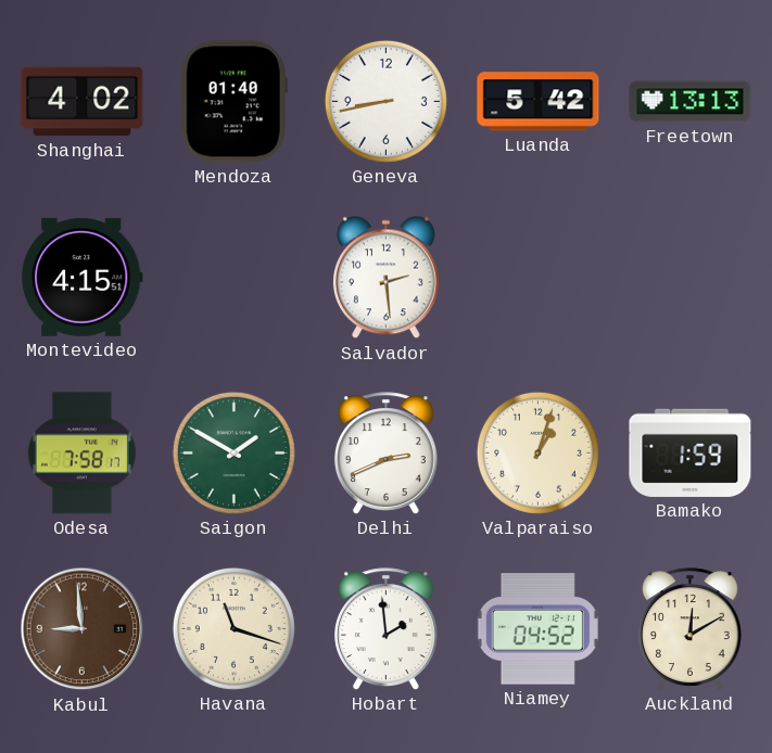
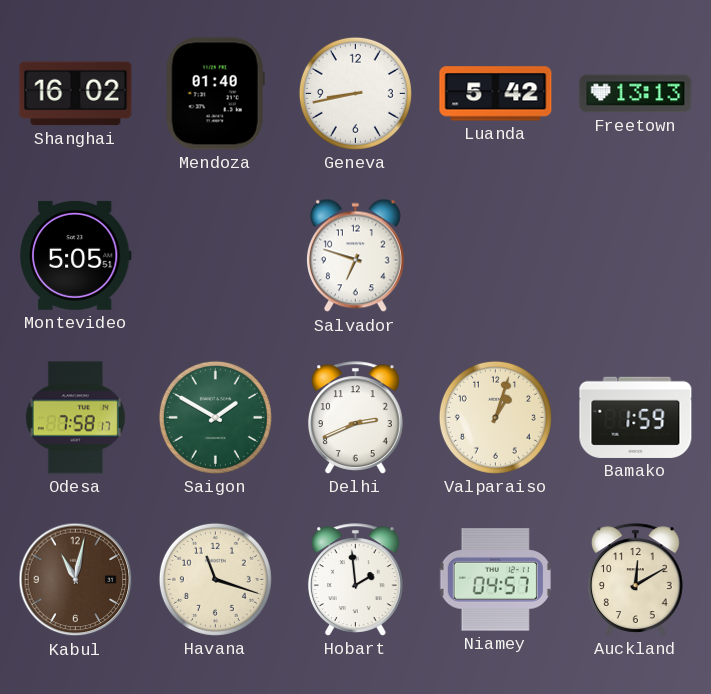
Shanghai: 4:02 -> 16:02 (76, 94)
Montevideo: 4:15 -> 5:05 (75, 255)
Salvador: 2:29 -> 6:48 (355, 256)
Kabul: 8:59 -> 11:02 (76, 580)
Niamey: 04:52 -> 04:57 (495, 580)
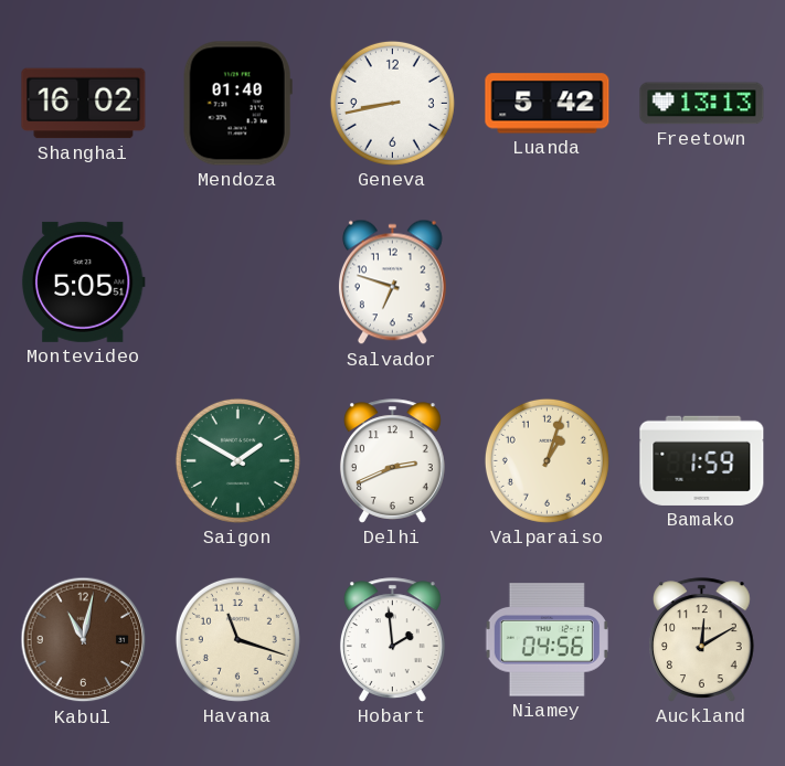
Odesa: 7:58 -> none (75, 418)
Niamey: 04:57 -> 04:56 (547, 640)
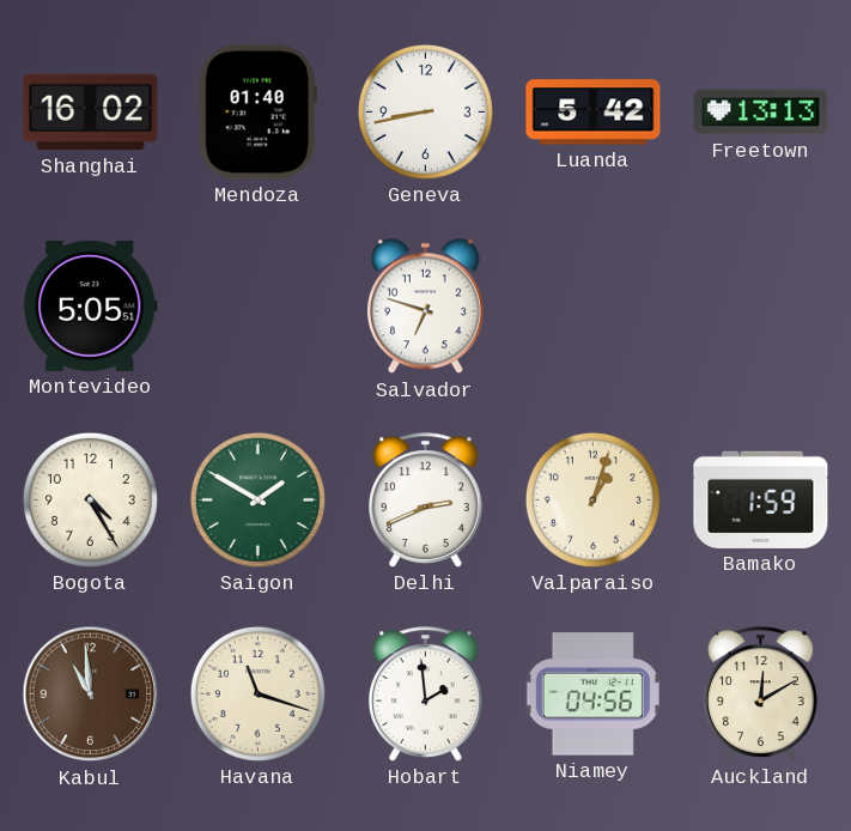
Bogota: none -> 4:25 (90, 499)
Kabul: 11:02 -> 10:59 (91, 694)
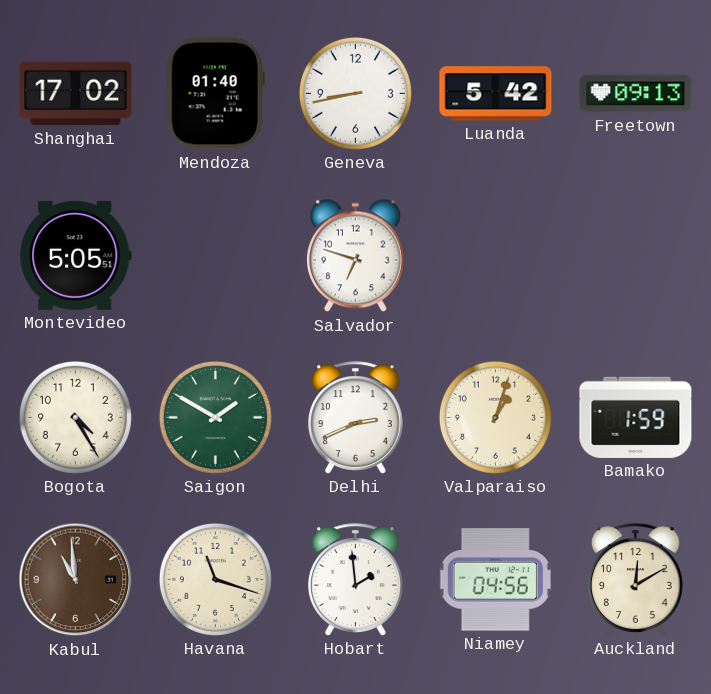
Shanghai: 16:02 -> 17:02 (76, 94)
Freetown: 13:13 -> 09:13 (636, 94)
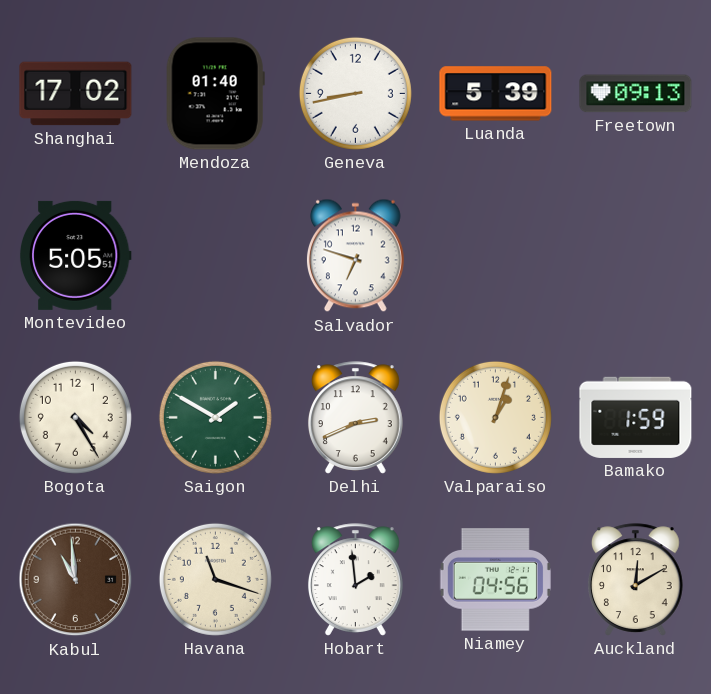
Luanda: 5:42 -> 5:39 (496, 94)
